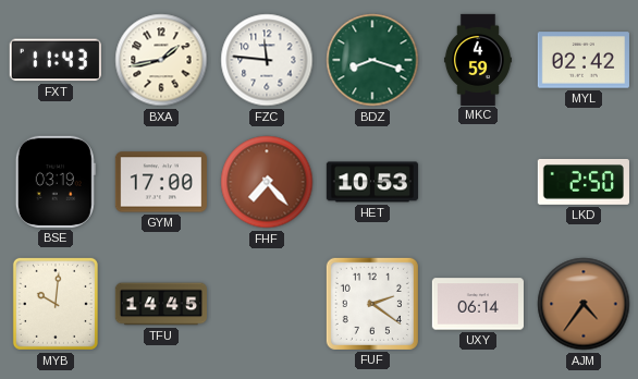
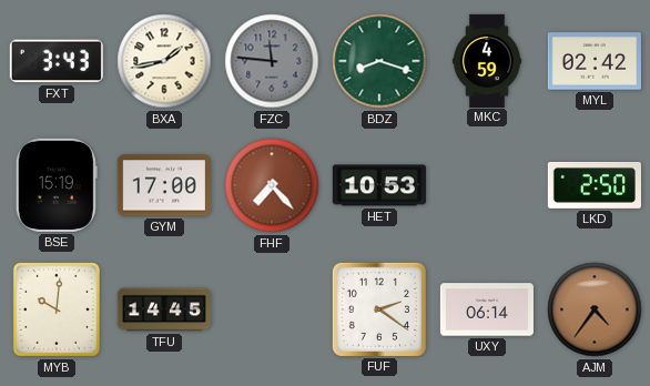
FXT: 11:43 -> 3:43 (57, 61)
FZC dial: white -> grey (272, 61)
BSE: 03:19 -> 15:19 (57, 185)
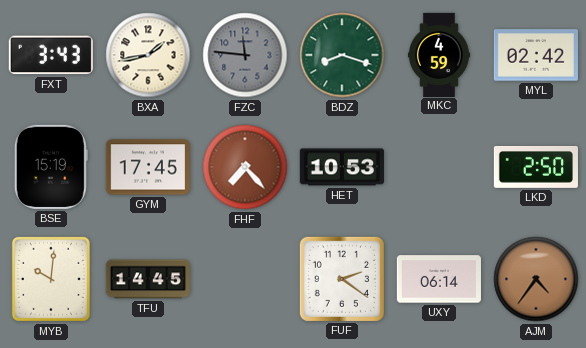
GYM: 17:00 -> 17:45 (148, 167)
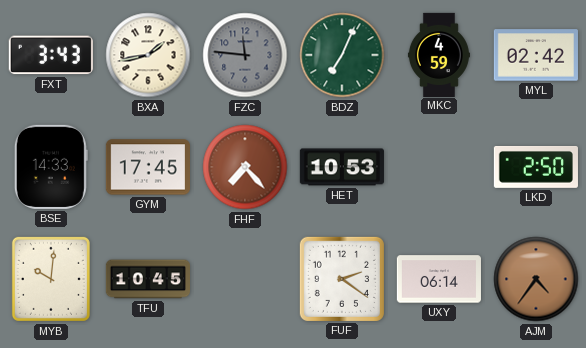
BDZ: 8:18 -> 7:04 (342, 55)
BSE: 15:19 -> 14:33 (51, 167)
TFU: 14:45 -> 10:45 (148, 279)
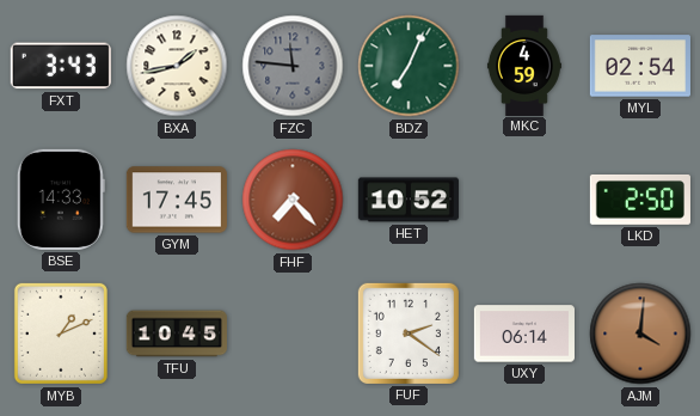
MYL: 02:42 -> 02:54 (640, 66)
HET: 10:53 -> 10:52 (409, 200)
MYB: 10:01 -> 1:11 (61, 334)
AJM: 4:36 -> 4:01 (640, 334)
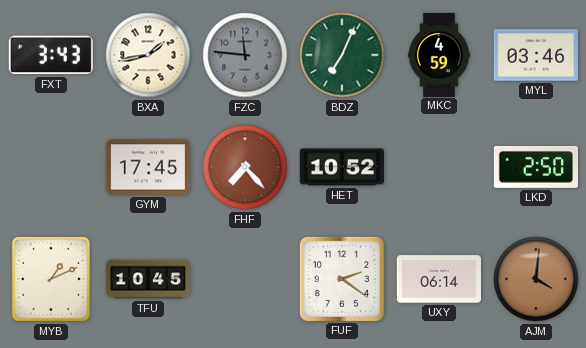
MYL: 02:54 -> 03:46 (536, 55)
BSE: 14:33 -> none (61, 200)
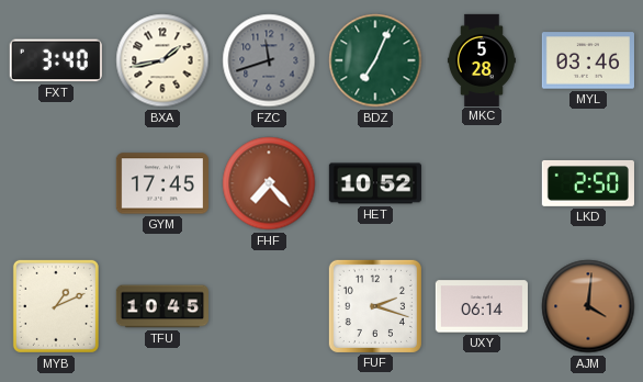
FXT: 3:43 -> 3:40 (56, 60)
FZC: 11:46 -> 11:42 (269, 60)
MKC: 4:59 -> 5:28 (482, 59)
FUF: 2:21 -> 2:18 (375, 306)
